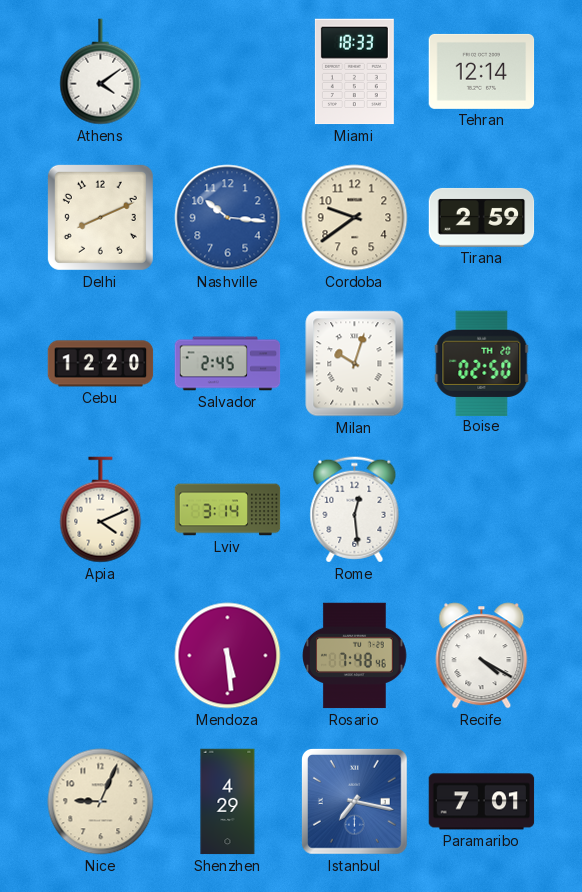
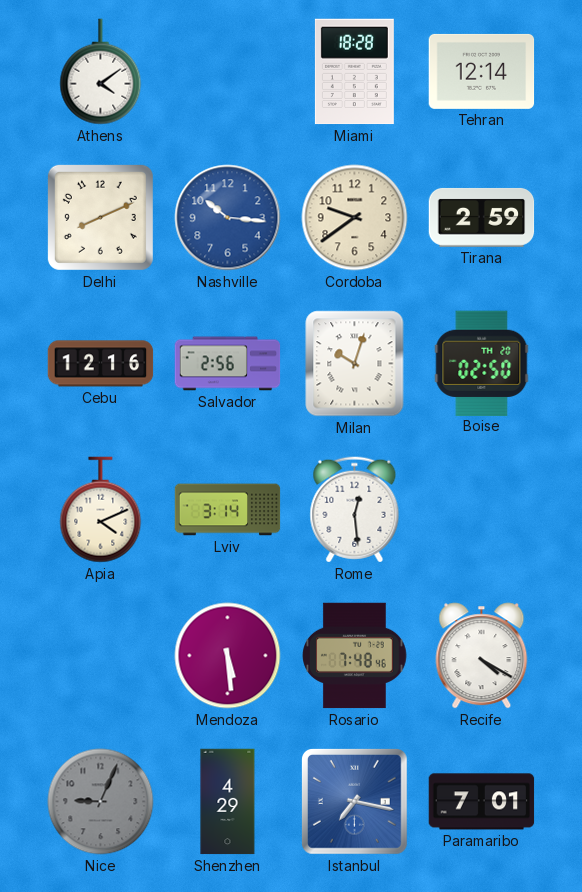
Miami: 18:33 -> 18:28 (354, 72)
Cebu: 12:20 -> 12:16 (101, 364)
Salvador: 2:45 -> 2:56 (228, 364)
Nice dial: cream -> grey (101, 802)
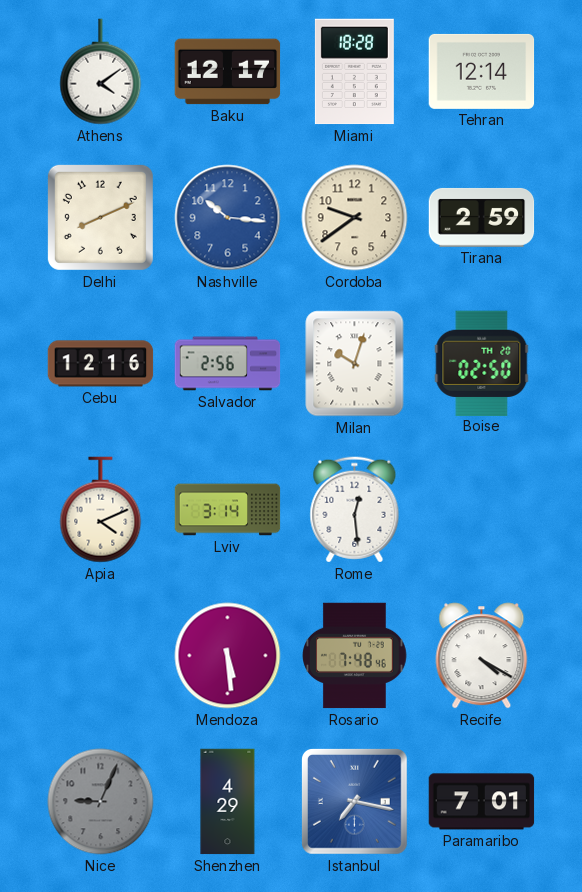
Baku: none -> 12:17 (228, 72)
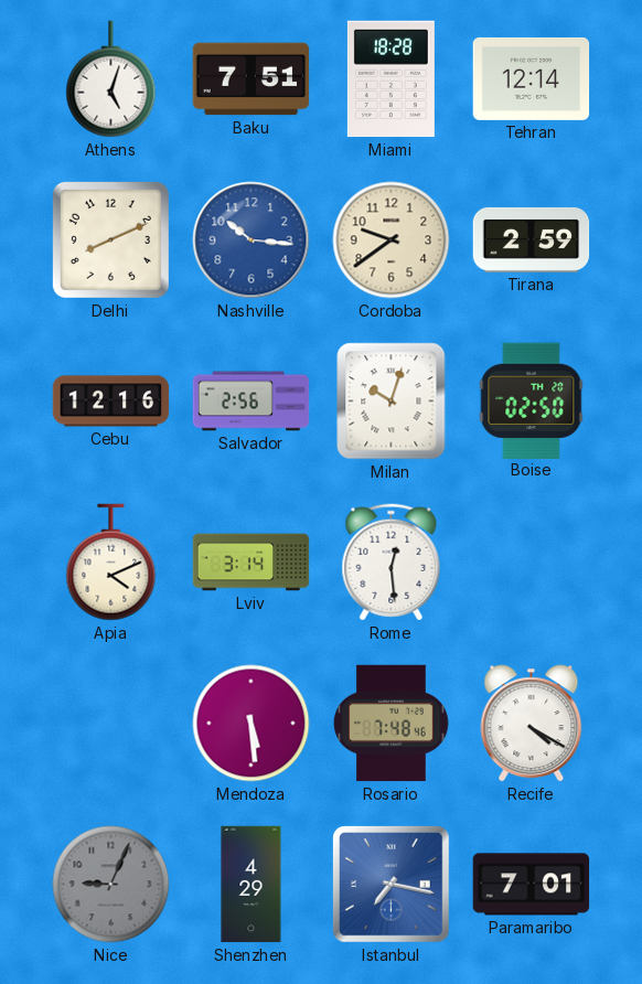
Athens: 4:09 -> 5:03 (111, 79)
Baku: 12:17 -> 7:51 (252, 79)
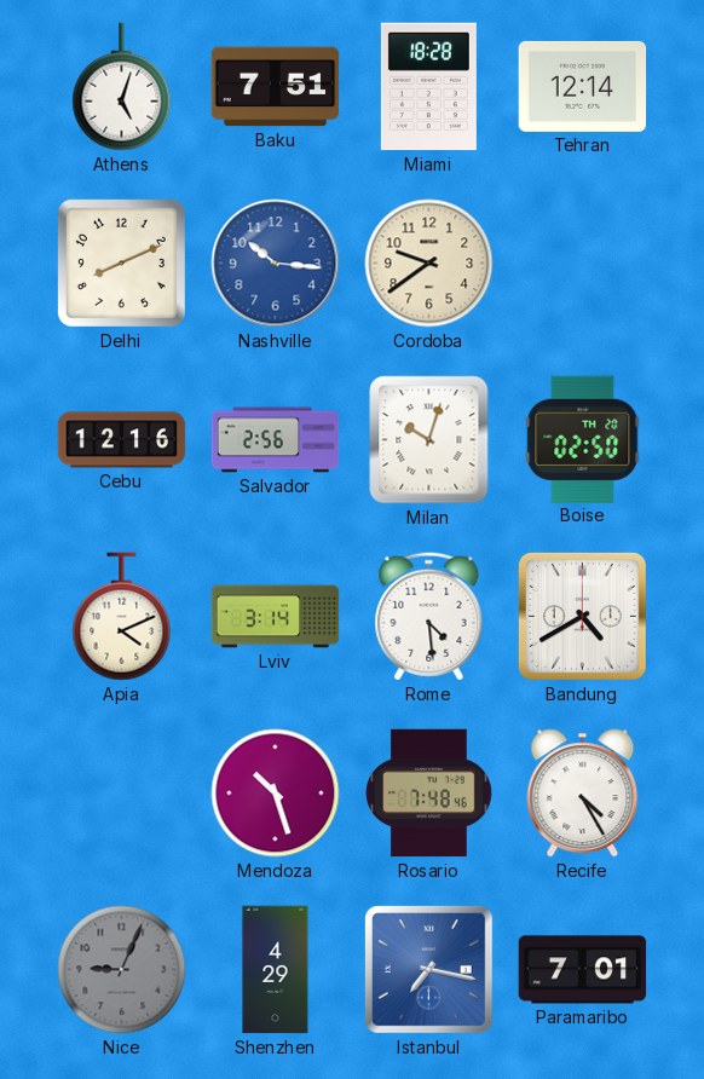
Tirana: 2:59 -> none (532, 239)
Rome: 12:29 -> 4:29 (429, 617)
Bandung: none -> 4:40 (583, 617)
Mendoza: 5:29 -> 10:27 (276, 794)
Recife: 4:20 -> 4:25 (583, 794)
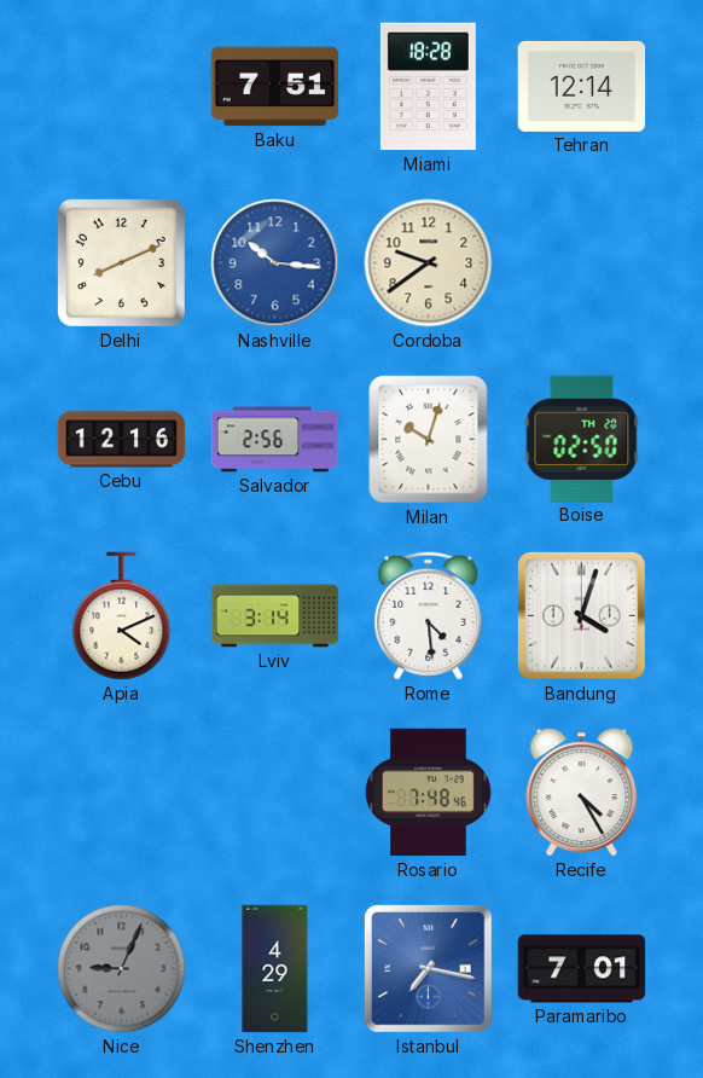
Athens: 5:03 -> none (122, 87)
Bandung: 4:40 -> 4:03 (582, 616)
Mendoza: 10:27 -> none (276, 794)
